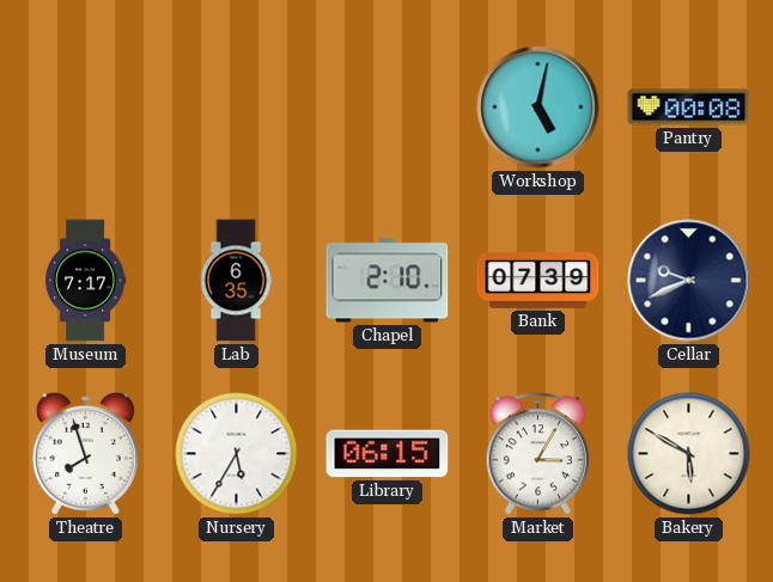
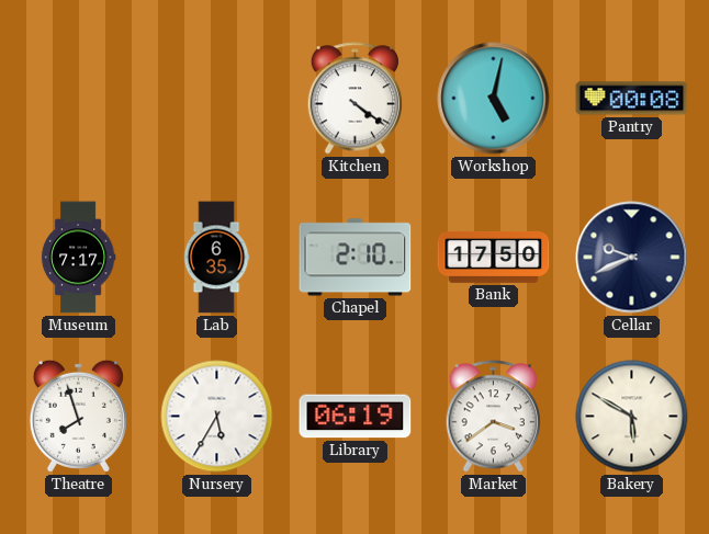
Kitchen: none -> 4:21 (356, 99)
Bank: 07:39 -> 17:50 (494, 257)
Library: 06:15 -> 06:19 (356, 417)
Market: 3:05 -> 3:39 (494, 417)
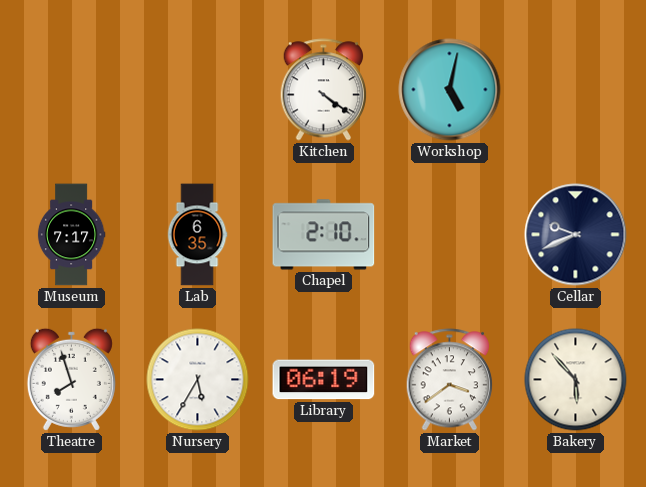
Pantry: 00:08 -> none (632, 99)
Bank: 17:50 -> none (494, 257)
Bakery: 5:50 -> 5:53 (576, 380)
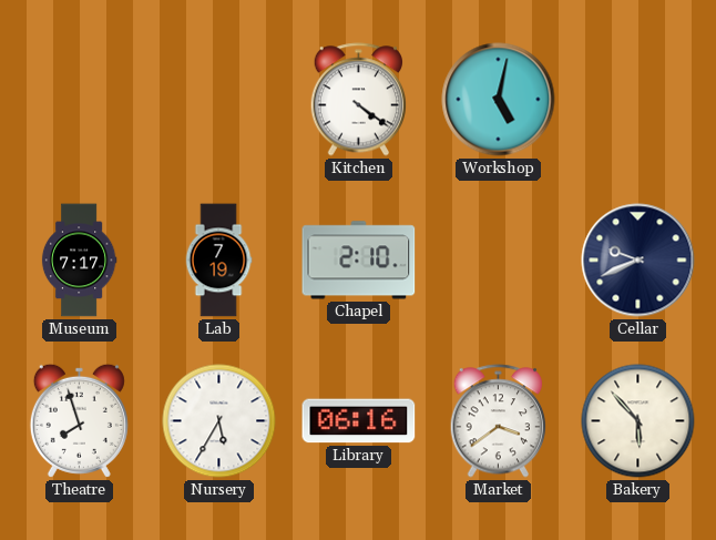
Lab: 6:35 -> 7:19 (218, 261)
Library: 06:19 -> 06:16 (359, 421)
